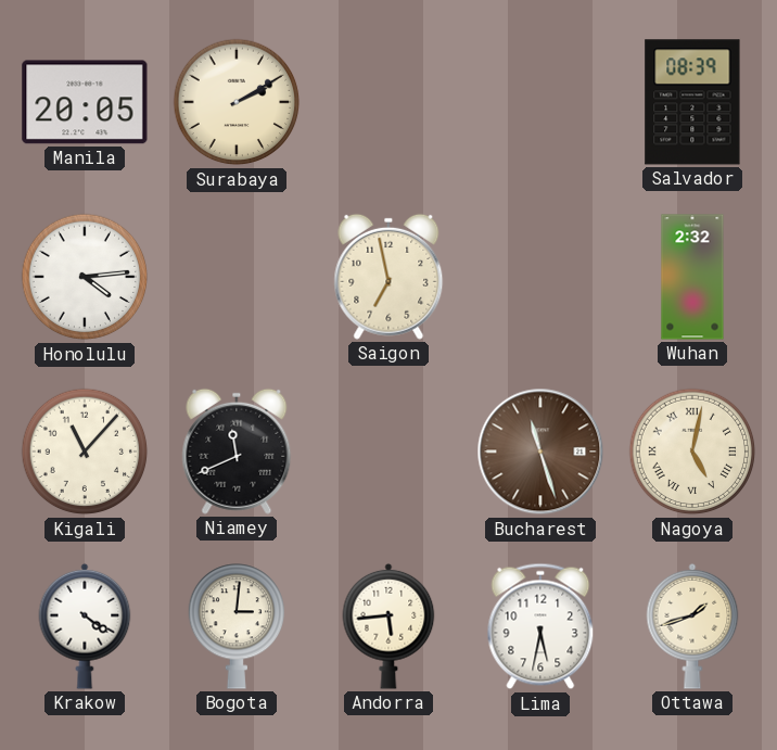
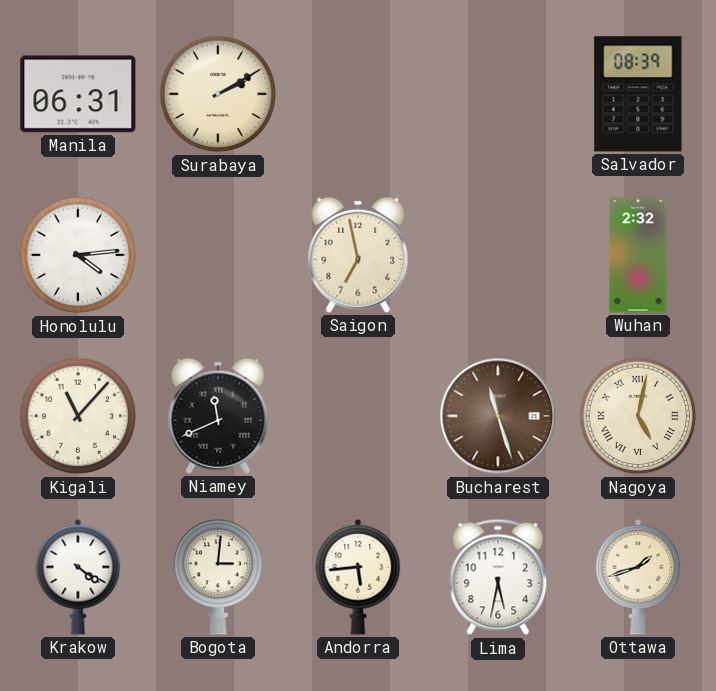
Manila: 20:05 -> 06:31 (78, 94)
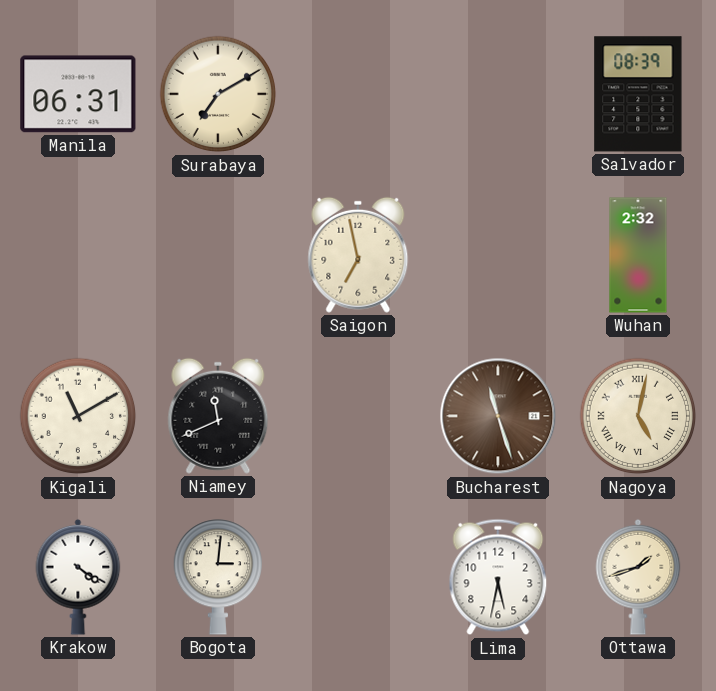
Surabaya: 2:10 -> 7:10 (218, 94)
Honolulu: 4:14 -> none (78, 255)
Kigali: 11:07 -> 11:10 (78, 416)
Andorra: 5:44 -> none (358, 577)
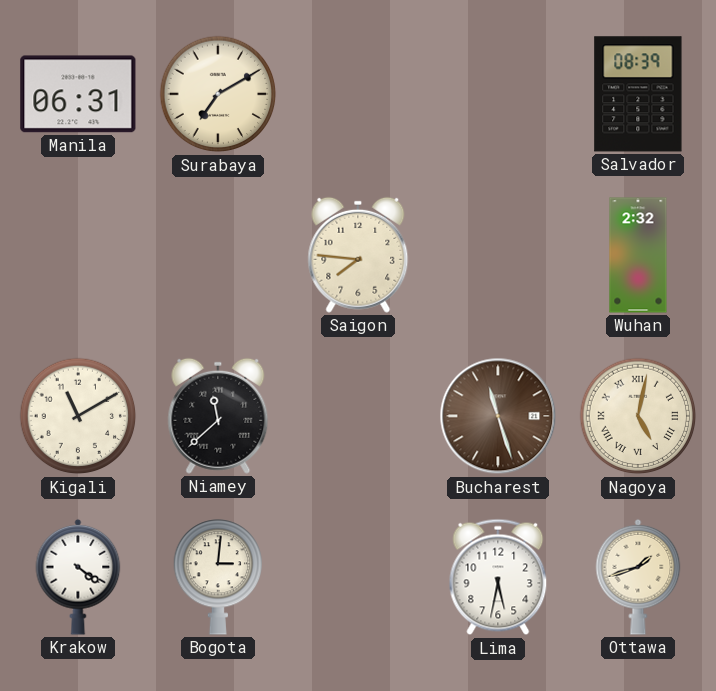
Saigon: 6:58 -> 7:46 (358, 255)
Niamey: 11:41 -> 11:38 (218, 416)
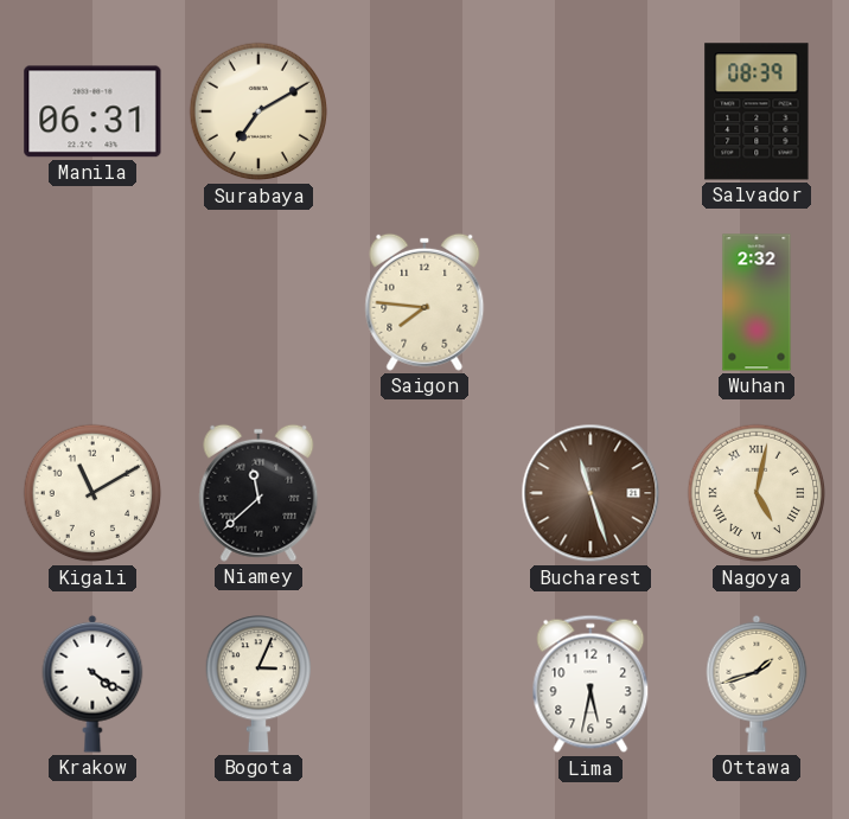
Bogota: 3:01 -> 3:04 (257, 684)
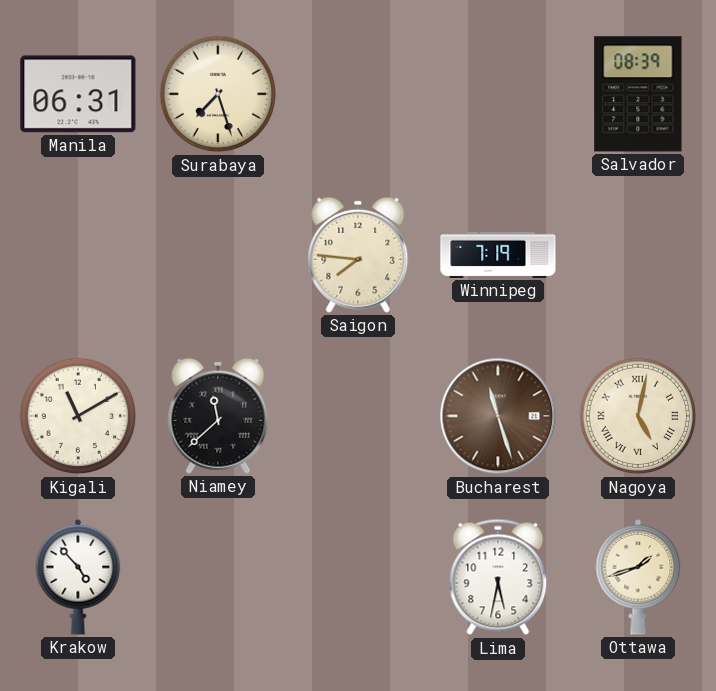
Surabaya: 7:10 -> 7:27 (218, 94)
Winnipeg: none -> 7:19 (498, 255)
Wuhan: 2:32 -> none (757, 302)
Krakow: 4:21 -> 4:53 (78, 577)
Bogota: 3:04 -> none (257, 684)
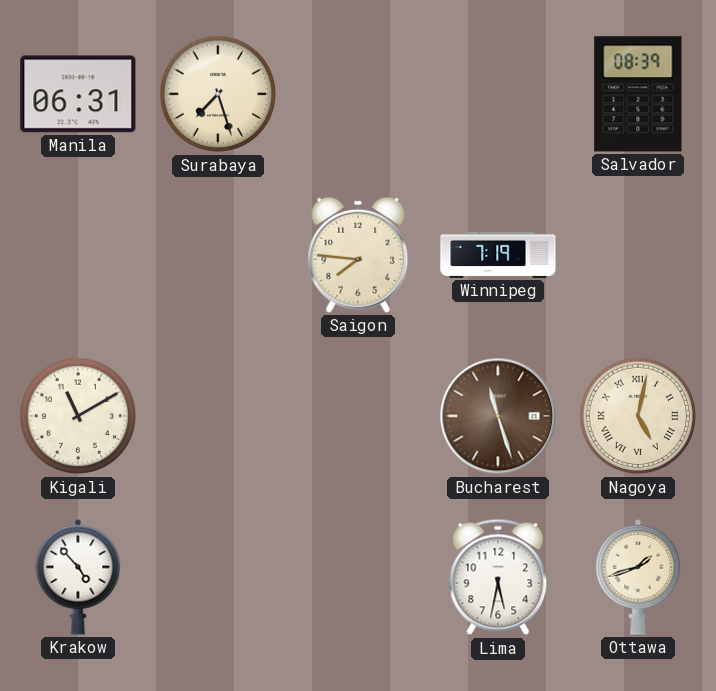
Niamey: 11:38 -> none (218, 416)
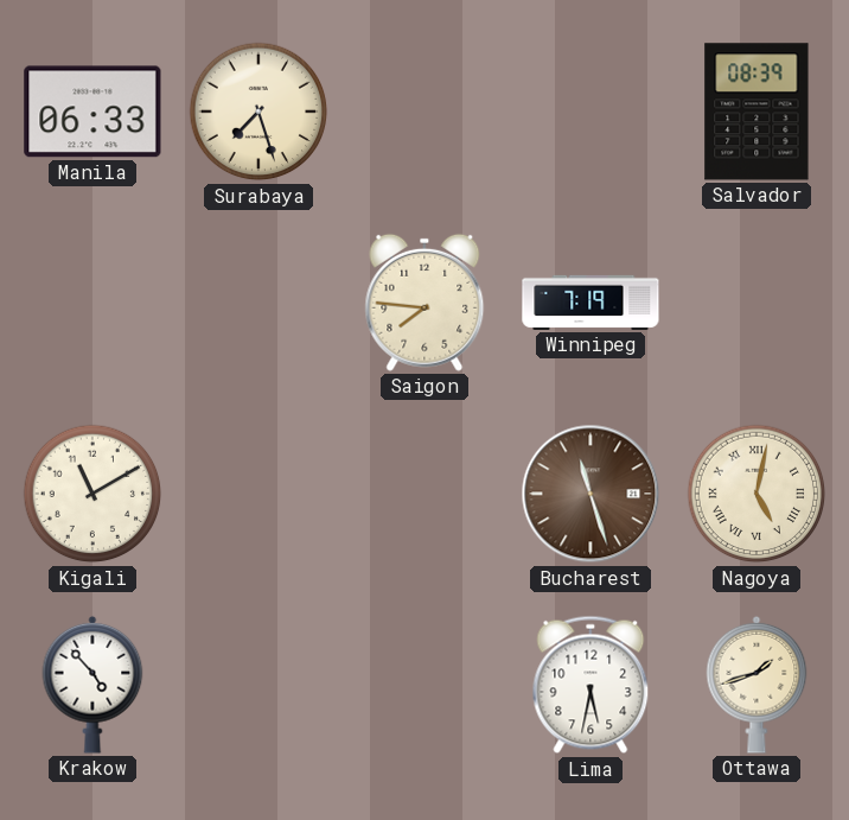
Manila: 06:31 -> 06:33 (92, 112)
